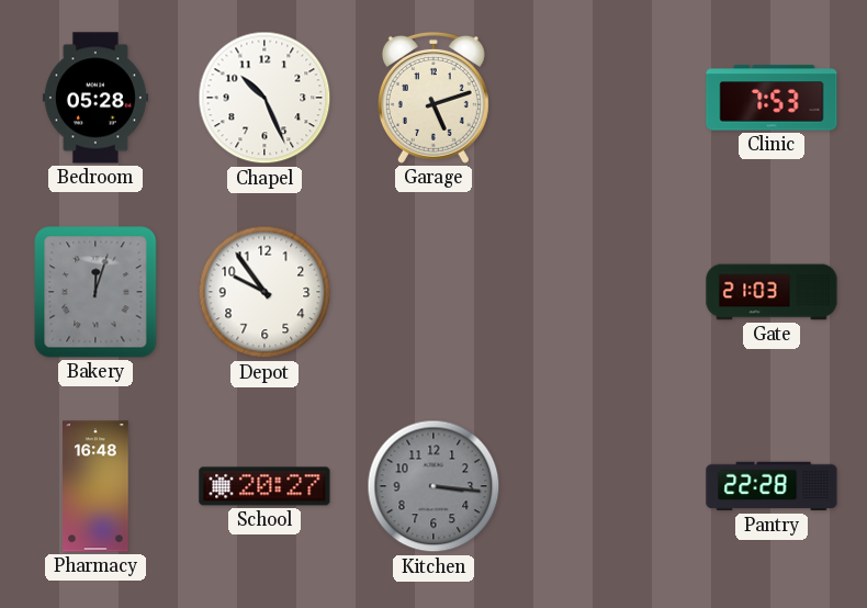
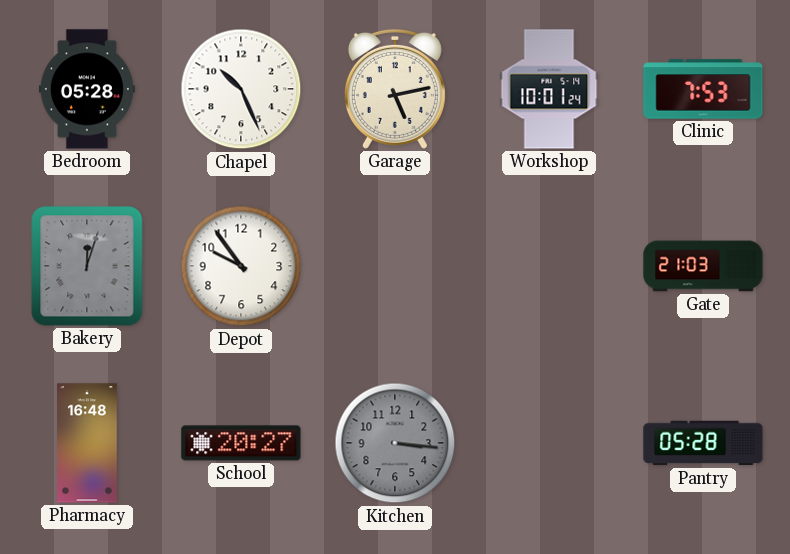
Garage: 5:12 -> 5:13 (395, 89)
Workshop: none -> 10:01 (549, 89)
Pantry: 22:28 -> 05:28 (703, 443)
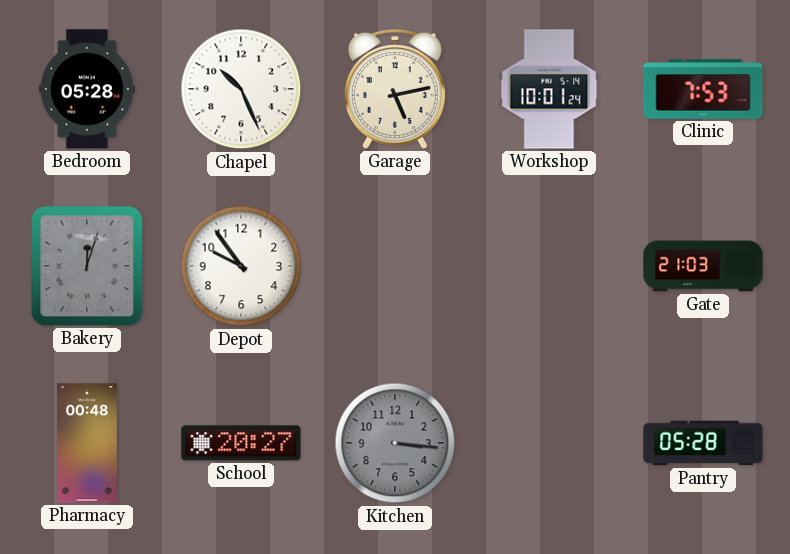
Pharmacy: 16:48 -> 00:48 (87, 443)
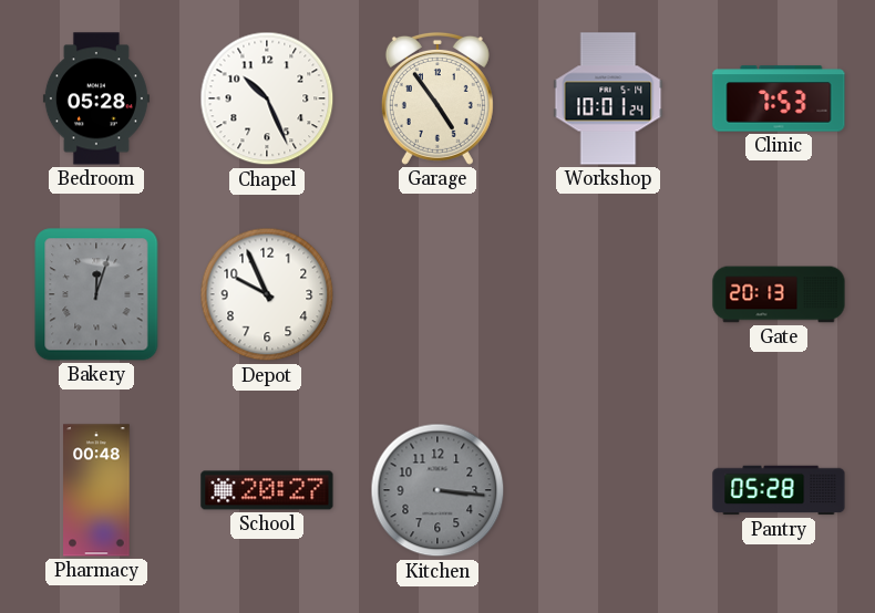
Garage: 5:13 -> 4:54 (437, 98)
Depot: 9:54 -> 9:56 (267, 294)
Gate: 21:03 -> 20:13 (779, 294)
